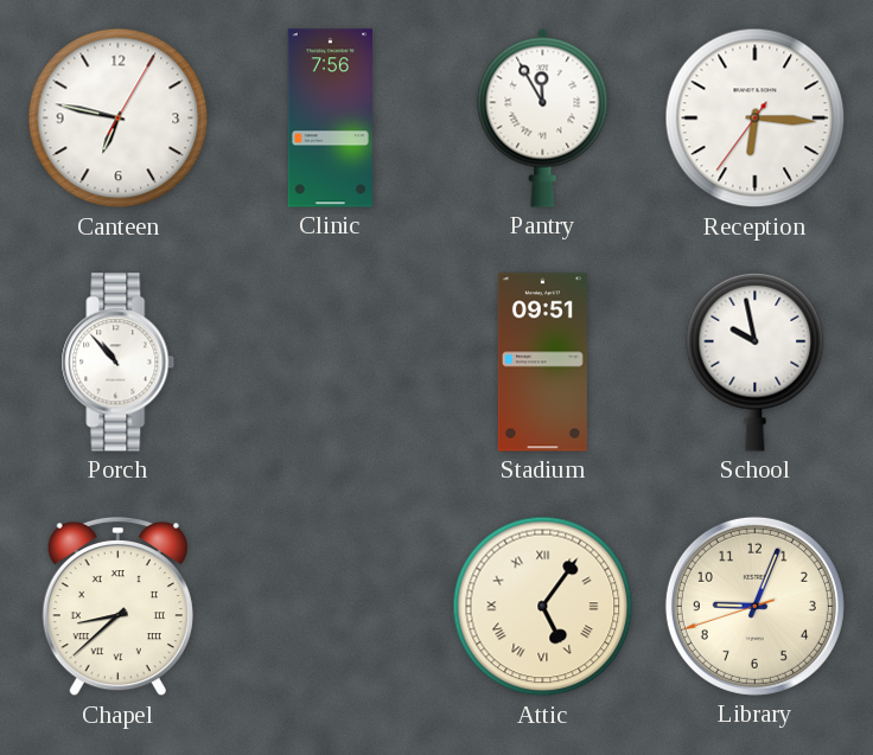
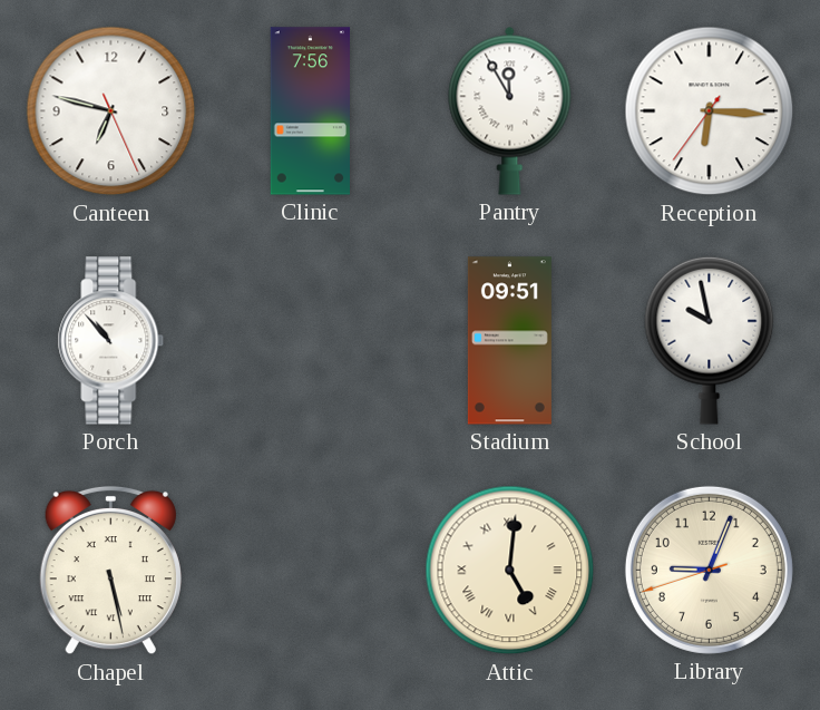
Canteen: 6:47:05 -> 6:47:26 (111, 111)
Chapel: 8:38 -> 5:28 (110, 571)
Attic: 5:06 -> 5:01 (510, 571)
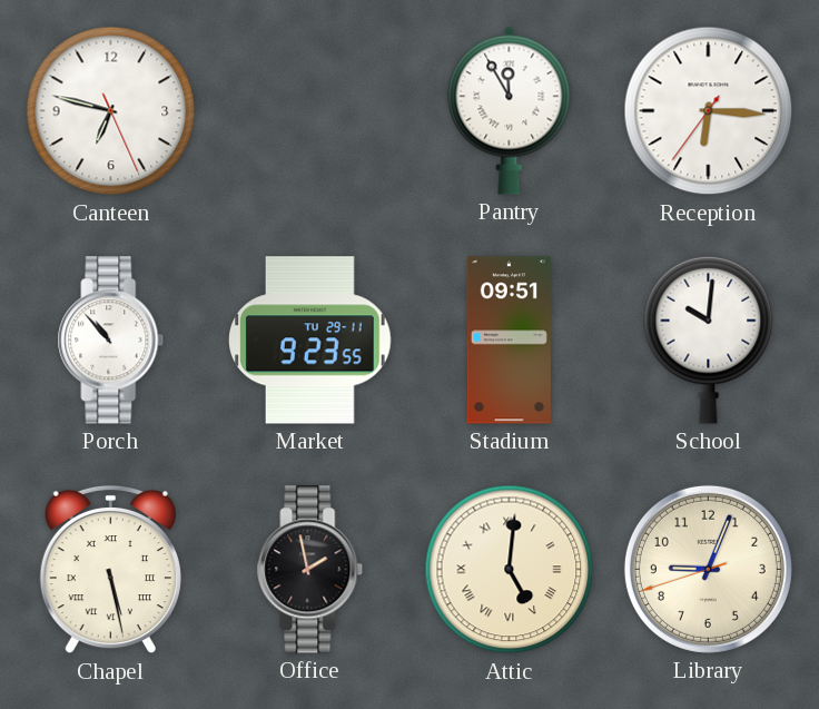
Clinic: 7:56 -> none (310, 111)
Market: none -> 9:23 (310, 341)
School: 9:58 -> 10:01 (709, 339)
Office: none -> 1:58 (310, 570)
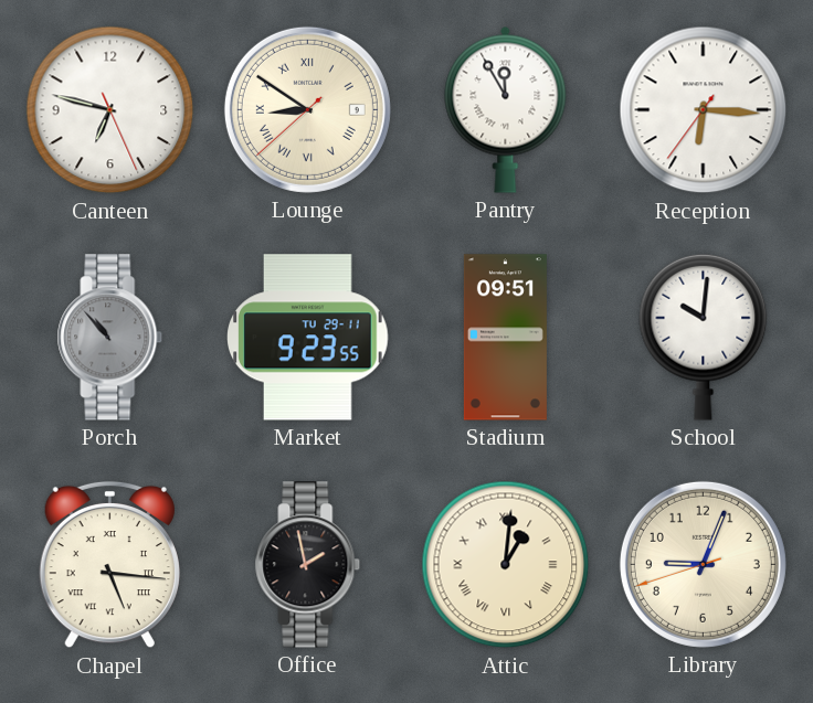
Lounge: none -> 8:50 (307, 109)
Porch dial: white -> grey (110, 338)
Chapel: 5:28 -> 5:16 (109, 565)
Attic: 5:01 -> 1:01 (506, 565)
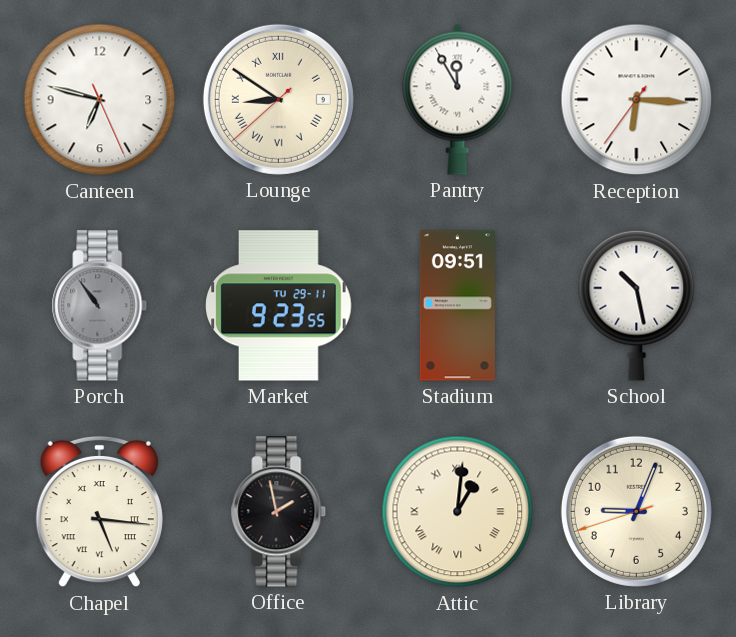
Porch: 10:53 -> 10:54 (100, 306)
School: 10:01 -> 10:28 (637, 305)
